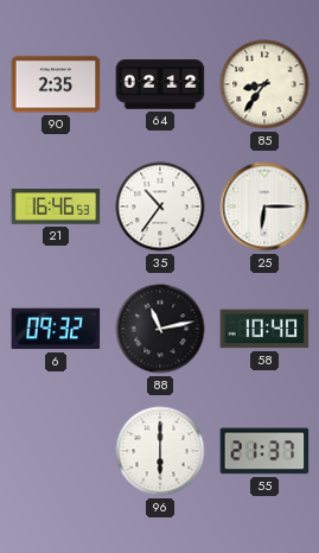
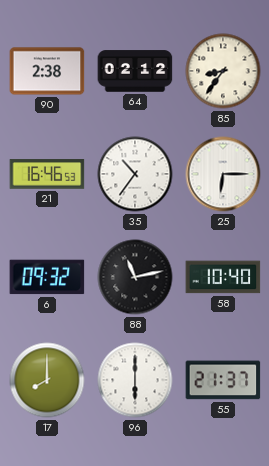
90: 2:35 -> 2:38 (47, 71)
17: none -> 8:00 (47, 380)
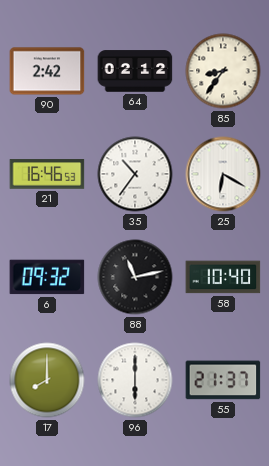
90: 2:38 -> 2:42 (47, 71)
25: 6:15 -> 6:20 (223, 174)
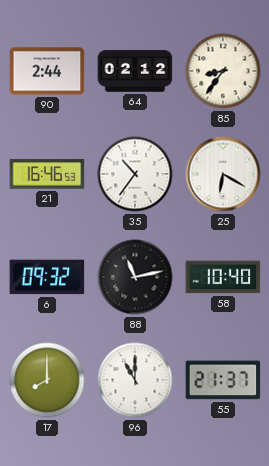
90: 2:42 -> 2:44 (47, 71)
96: 6:00 -> 11:00 (135, 380)
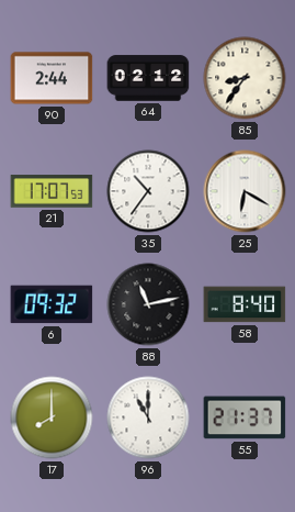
21: 16:46 -> 17:07 (52, 191)
58: 10:40 -> 8:40 (245, 304)
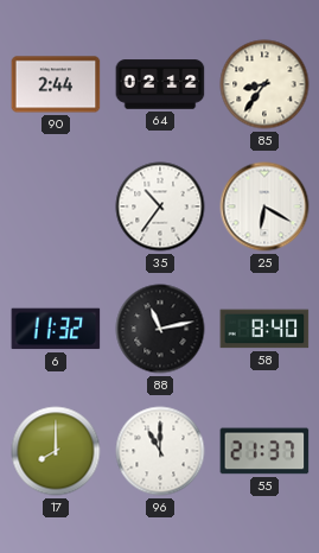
21: 17:07 -> none (52, 191)
6: 09:32 -> 11:32 (56, 329)
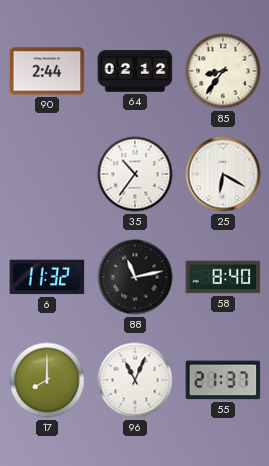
96: 11:00 -> 11:04 (135, 380)
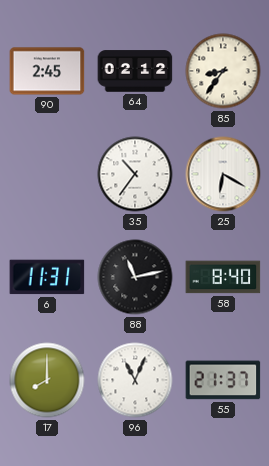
90: 2:44 -> 2:45 (47, 71)
6: 11:32 -> 11:31 (47, 277)
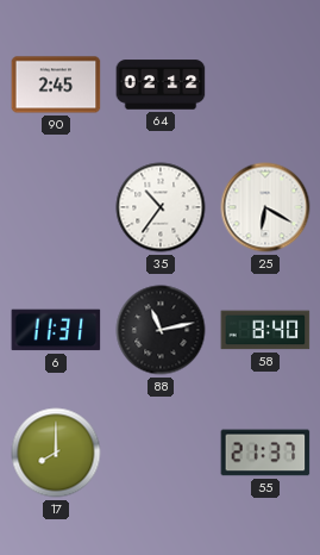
85: 8:36 -> none (223, 71)
96: 11:04 -> none (135, 380)
